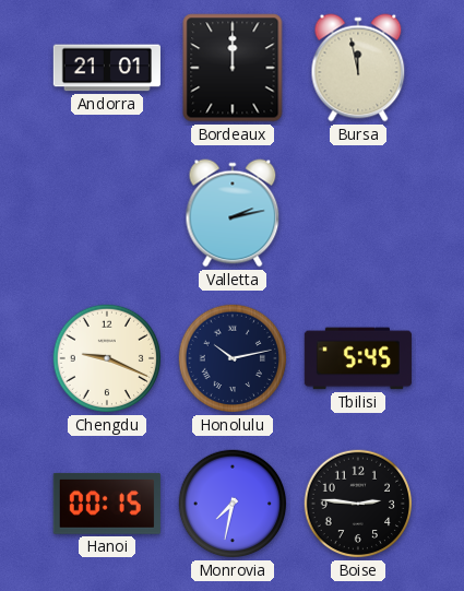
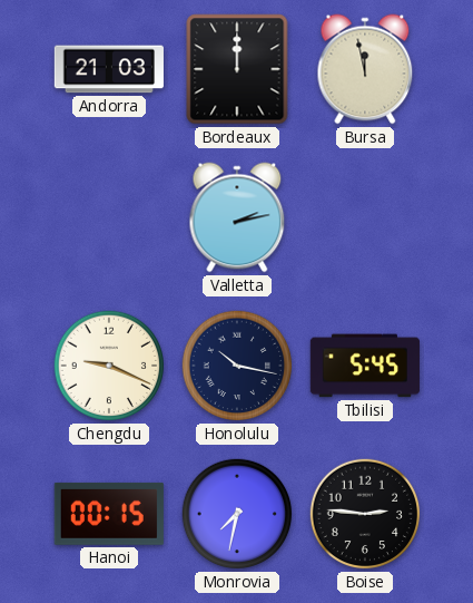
Andorra: 21:01 -> 21:03 (109, 69)
Honolulu: 10:13 -> 10:17 (237, 366)
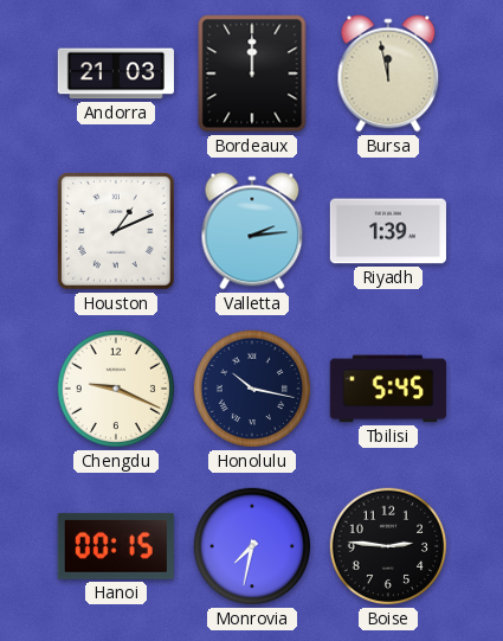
Houston: none -> 1:11 (116, 231)
Valletta: 2:13 -> 2:14 (252, 231)
Riyadh: none -> 1:39 (388, 231)
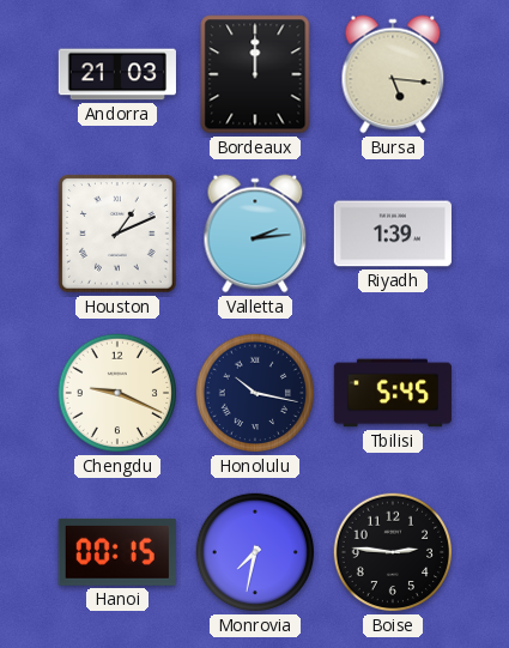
Bursa: 11:58 -> 5:16 (393, 74)
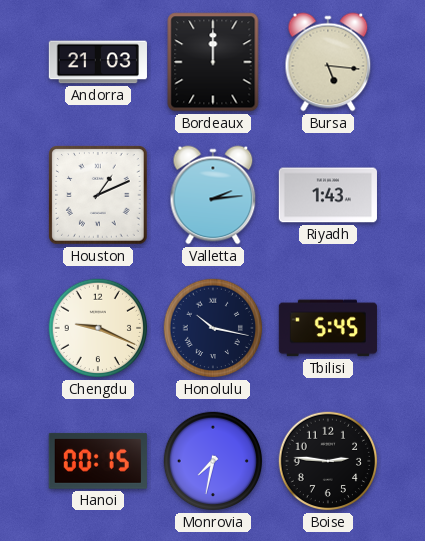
Riyadh: 1:39 -> 1:43 (328, 195)
